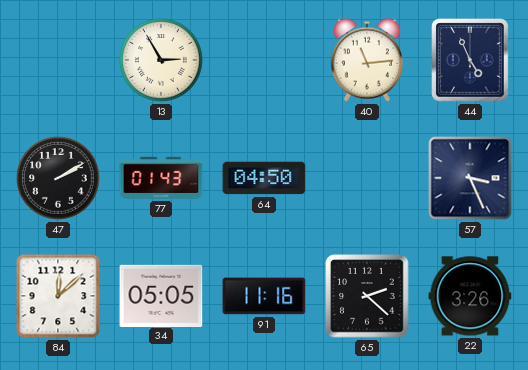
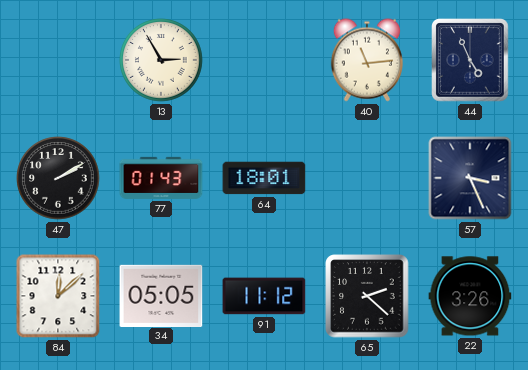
64: 04:50 -> 18:01 (264, 178)
91: 11:16 -> 11:12 (264, 296)
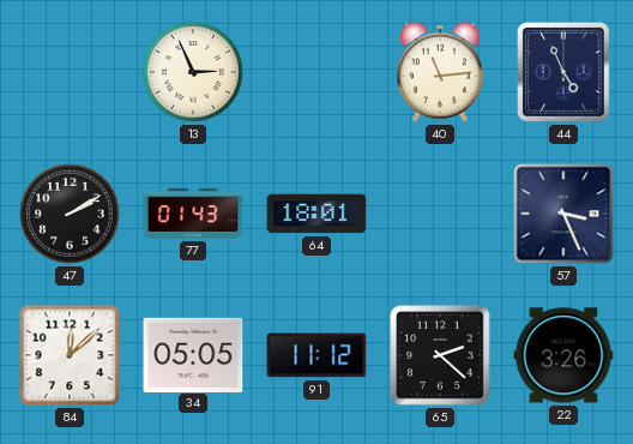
13: 2:55 -> 2:56 (193, 72)
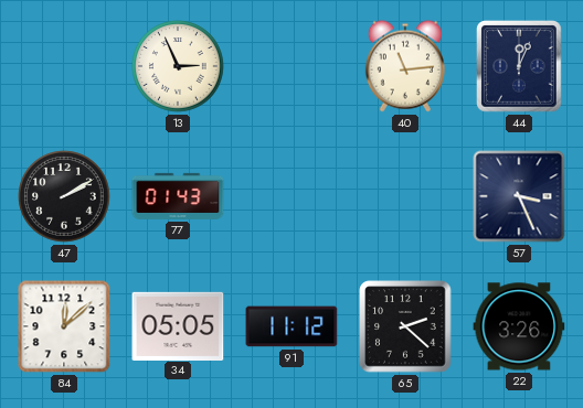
44: 4:56 -> 12:04 (520, 66)
64: 18:01 -> none (316, 214)
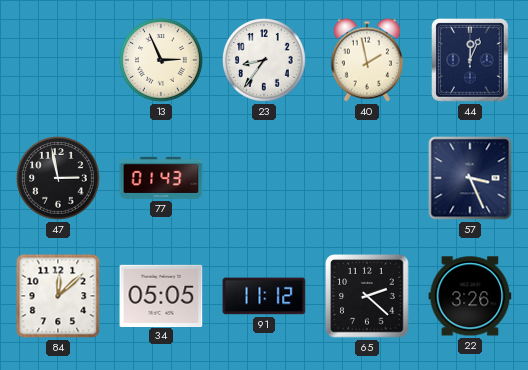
23: none -> 8:36 (264, 60)
40: 11:14 -> 1:58 (367, 60)
47: 2:10 -> 2:58 (58, 178)
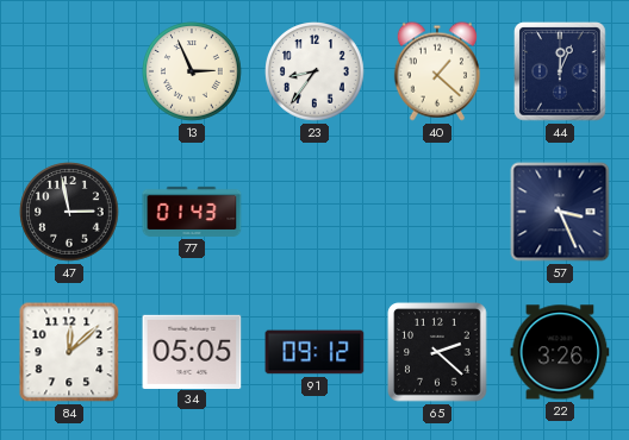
40: 1:58 -> 1:22 (437, 71)
91: 11:12 -> 09:12 (314, 352)
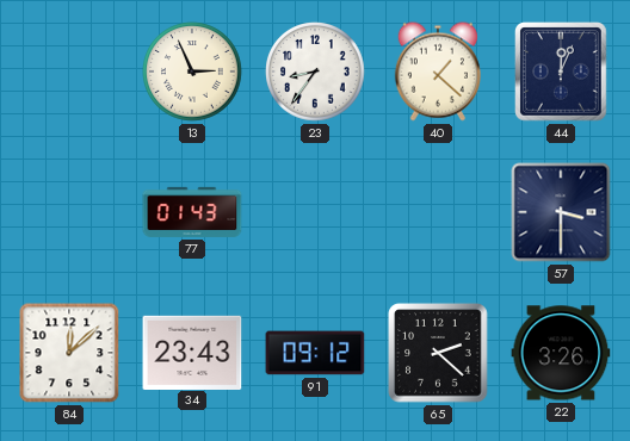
47: 2:58 -> none (69, 212)
57: 3:26 -> 3:30 (561, 212)
34: 05:05 -> 23:43 (192, 352)
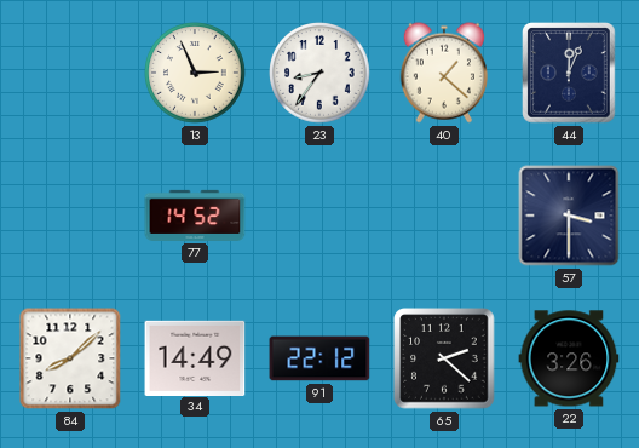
77: 01:43 -> 14:52 (195, 216)
84: 12:08 -> 8:08 (70, 358)
34: 23:43 -> 14:49 (195, 357)
91: 09:12 -> 22:12 (319, 358)
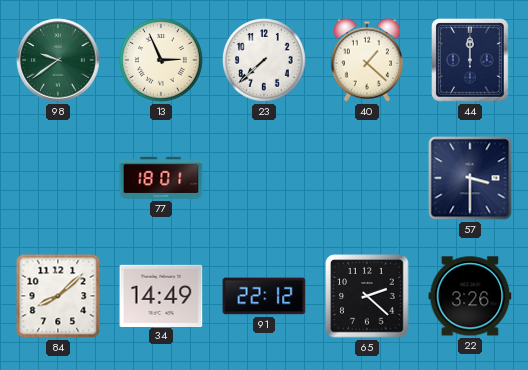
98: none -> 9:39 (58, 60)
23: 8:36 -> 7:38 (264, 60)
44: 12:04 -> 12:00 (471, 60)
77: 14:52 -> 18:01 (161, 178)
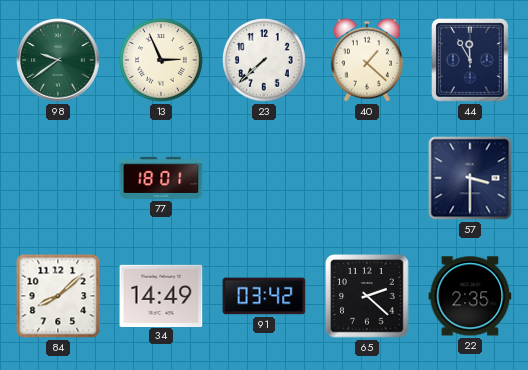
44: 12:00 -> 11:55 (471, 60)
91: 22:12 -> 03:42 (264, 296)
22: 3:26 -> 2:35 (470, 296)
